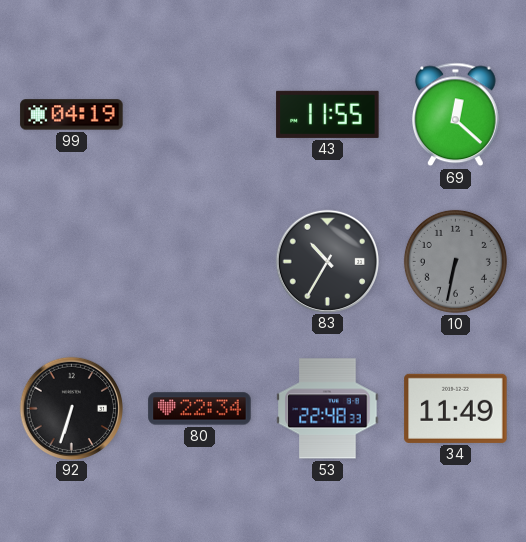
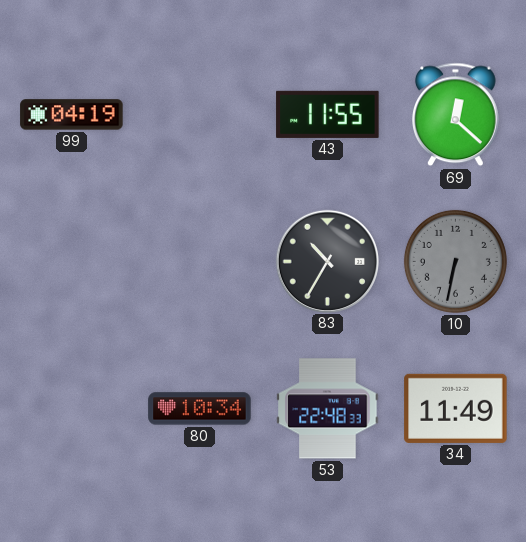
92: 6:33 -> none (71, 408)
80: 22:34 -> 10:34 (200, 409)
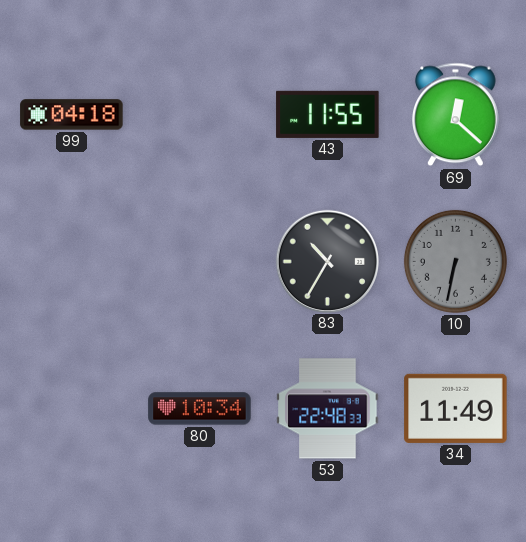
99: 04:19 -> 04:18 (72, 115)
